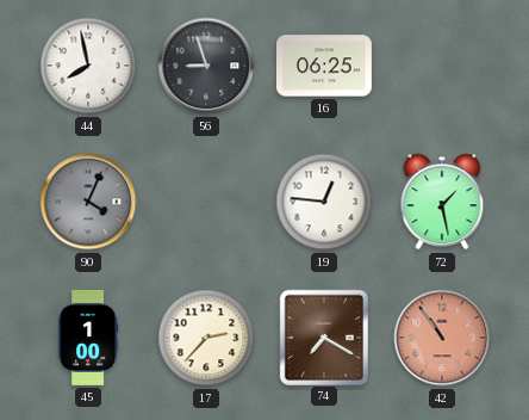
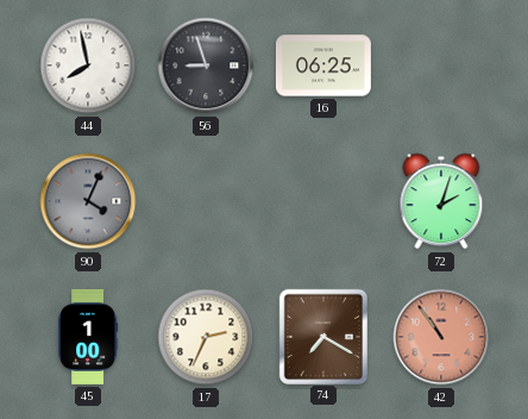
19: 12:46 -> none (324, 202)
72: 1:28 -> 2:03 (441, 201)
17: 2:37 -> 2:34 (206, 337)
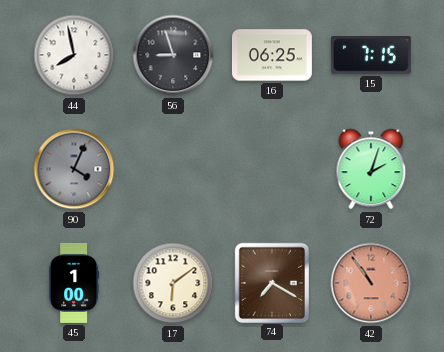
15: none -> 7:15 (371, 55)
17: 2:34 -> 6:09 (173, 283)
